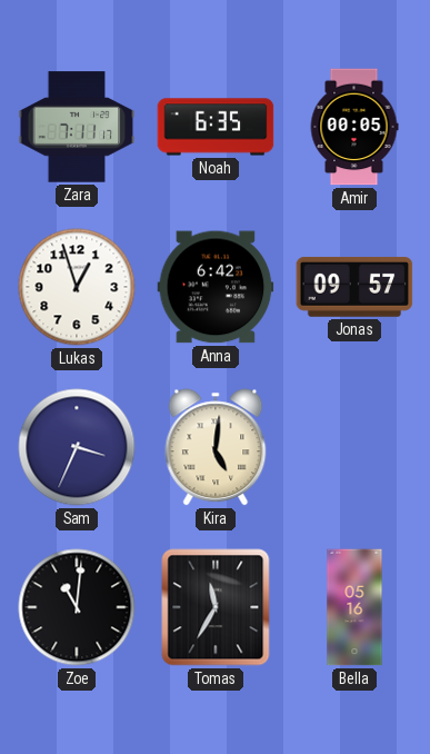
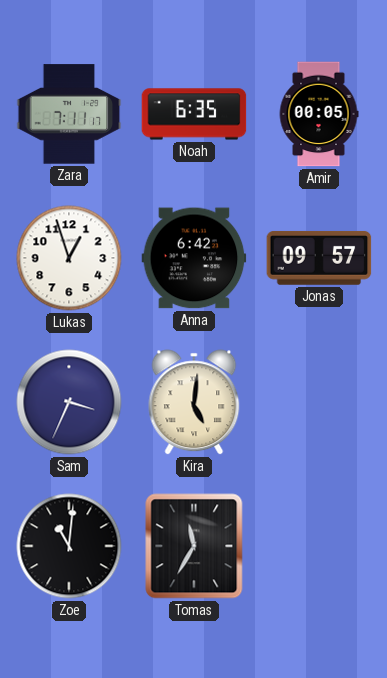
Bella: 05:16 -> none (354, 607)
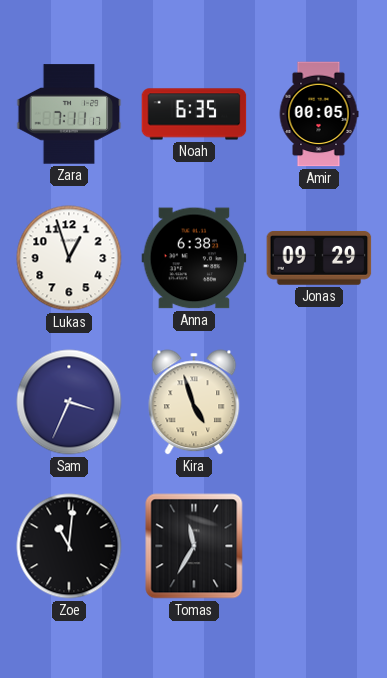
Anna: 6:42 -> 6:38 (194, 258)
Jonas: 09:57 -> 09:29 (319, 258)
Kira: 5:01 -> 4:57 (194, 402)
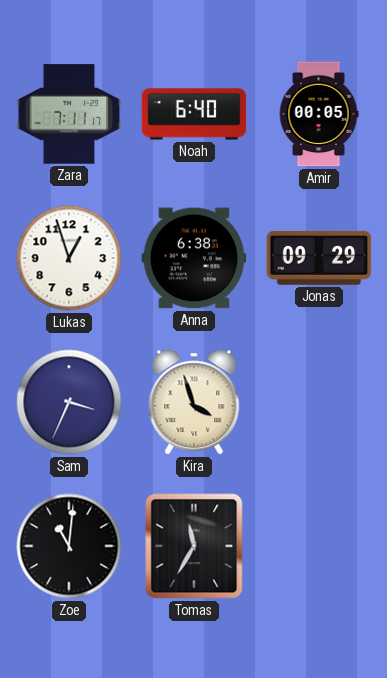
Noah: 6:35 -> 6:40 (194, 114)
Kira: 4:57 -> 3:57 (194, 402)
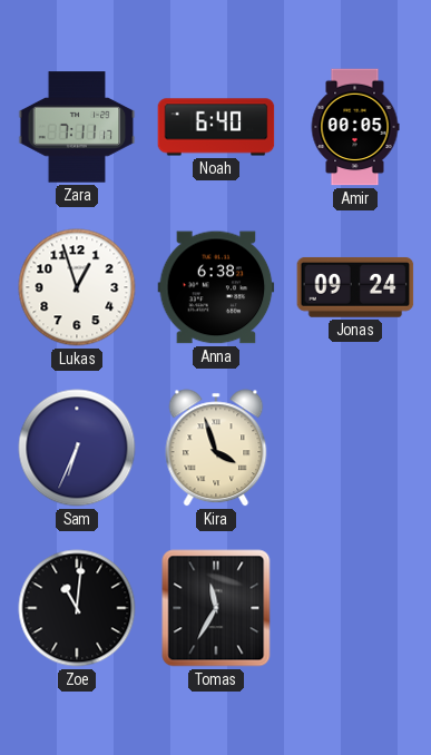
Jonas: 09:29 -> 09:24 (355, 287)
Sam: 3:34 -> 6:34 (77, 448)
